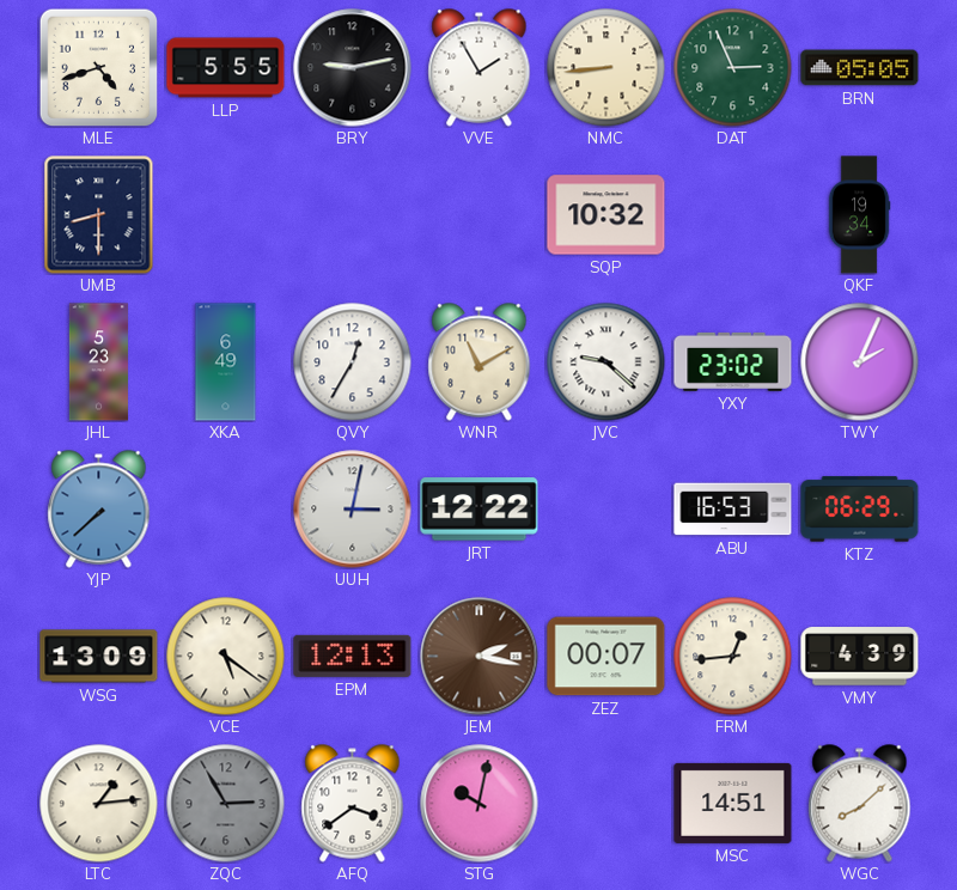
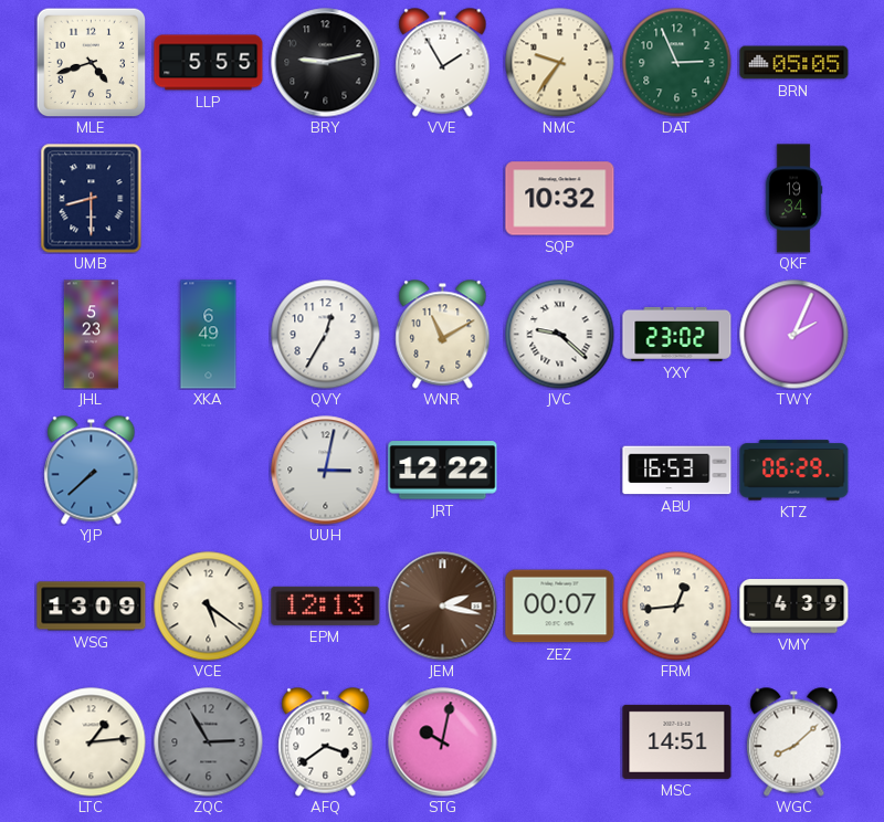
NMC: 8:44 -> 9:36 (560, 63)
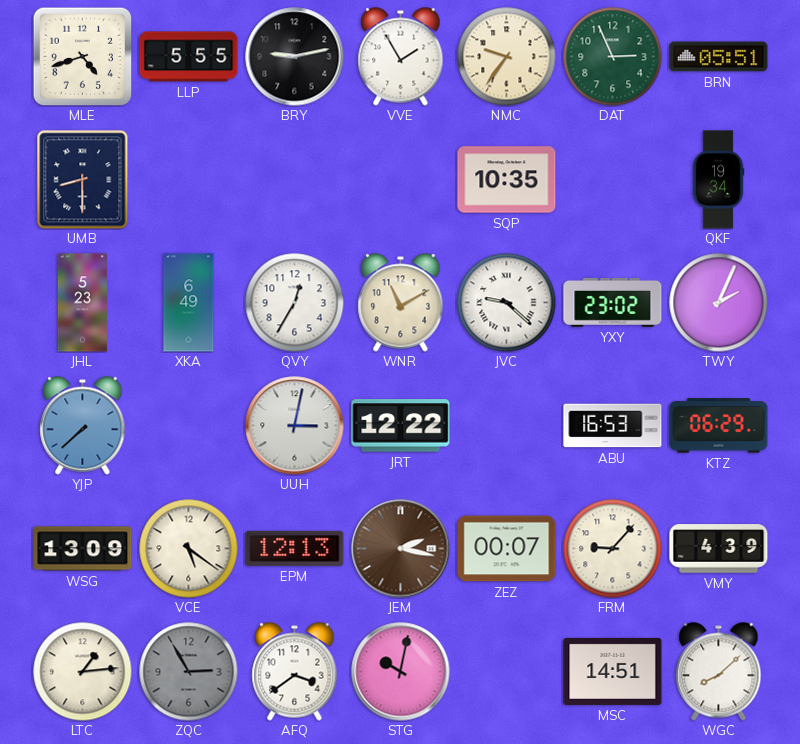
BRN: 05:05 -> 05:51 (719, 57)
SQP: 10:32 -> 10:35 (507, 180)
FRM: 12:44 -> 9:07 (613, 549)
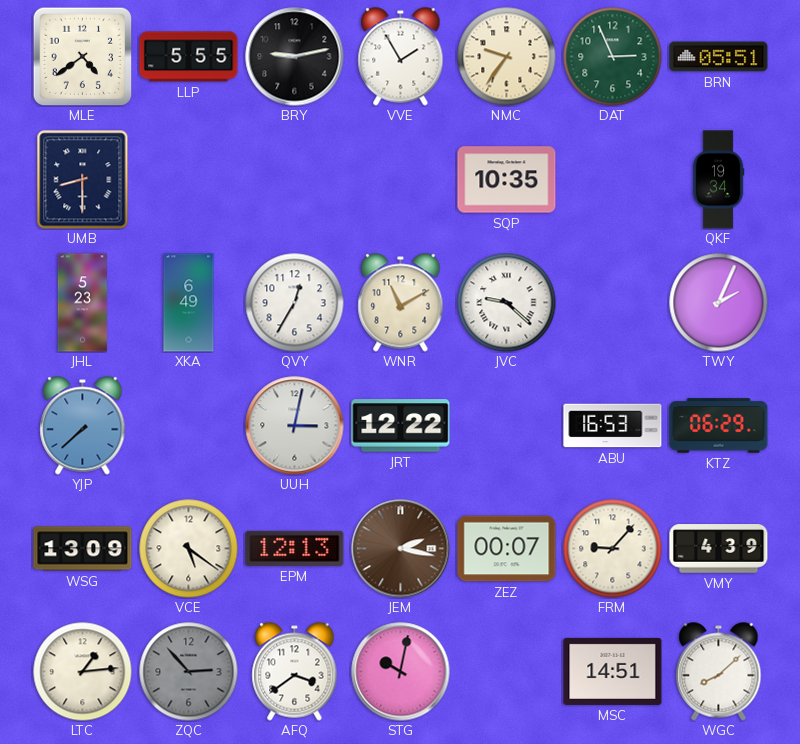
MLE: 4:42 -> 4:39 (82, 56)
YXY: 23:02 -> none (613, 302)
ZQC: 2:55 -> 2:53 (189, 672)
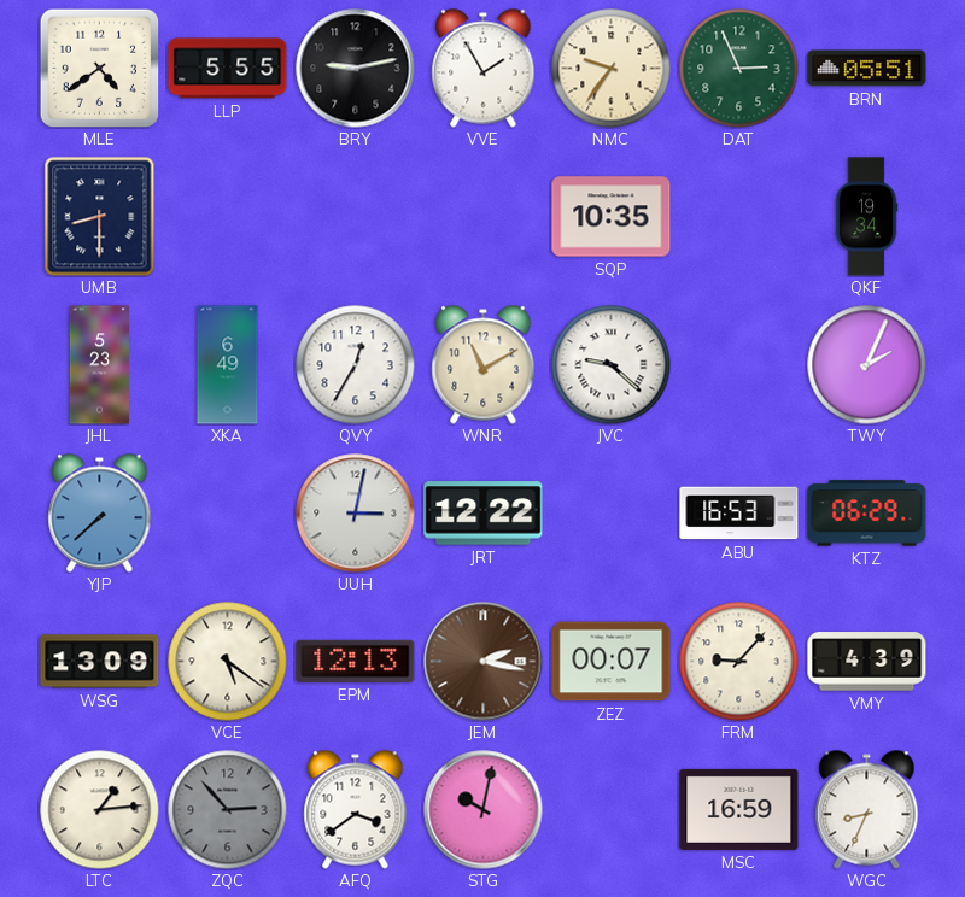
MSC: 14:51 -> 16:59 (739, 809)
WGC: 8:08 -> 8:34 (867, 810)
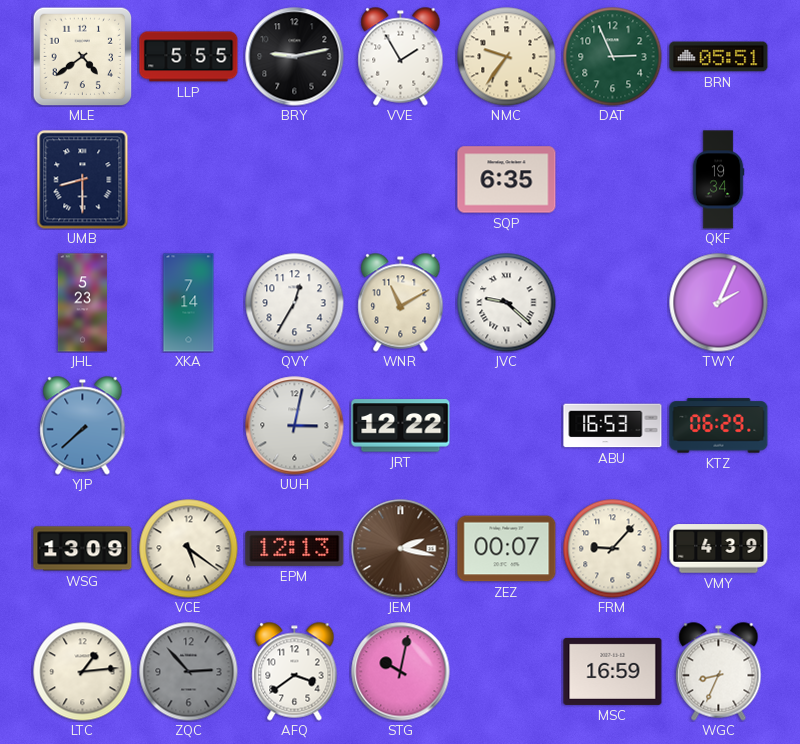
SQP: 10:35 -> 6:35 (507, 180)
XKA: 6:49 -> 7:14 (189, 303)
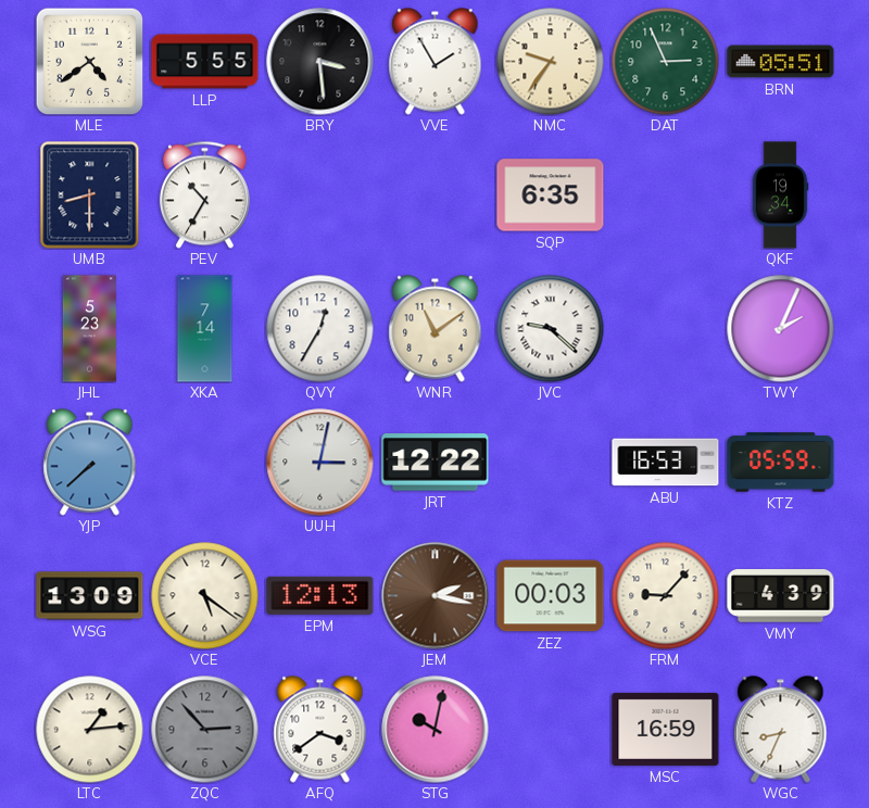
BRY: 9:13 -> 3:29 (320, 62)
PEV: none -> 10:35 (204, 194)
WNR: 11:10 -> 11:09 (436, 329)
KTZ: 06:29 -> 05:59 (781, 463)
ZEZ: 00:07 -> 00:03 (551, 596)
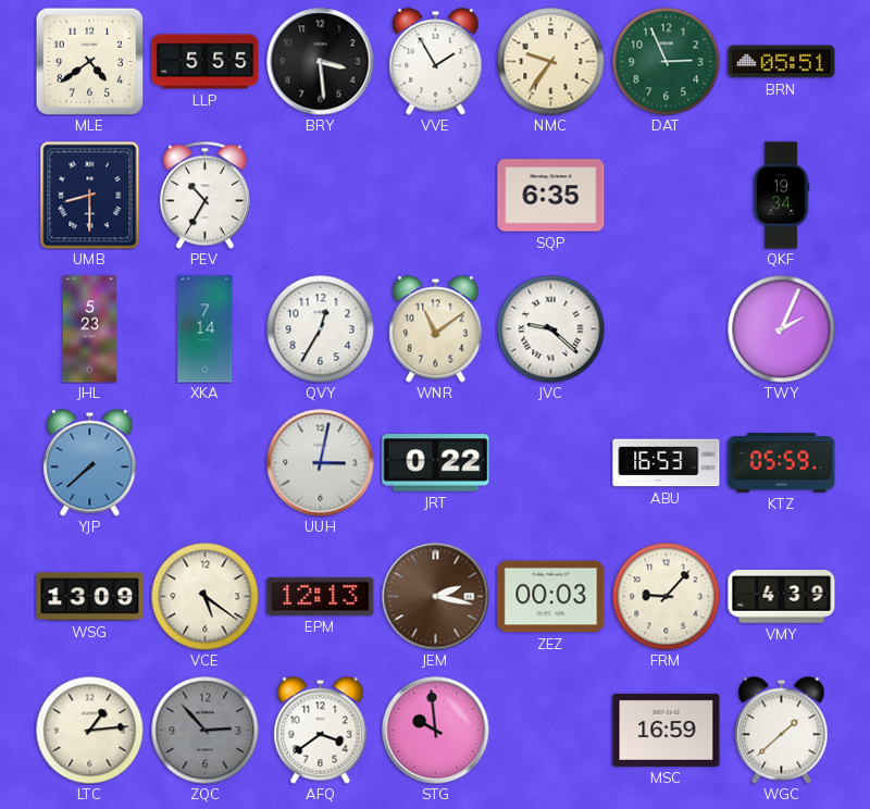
JRT: 12:22 -> 0:22 (436, 463)
STG: 10:02 -> 9:59 (436, 731)
WGC: 8:34 -> 1:38 (782, 731)
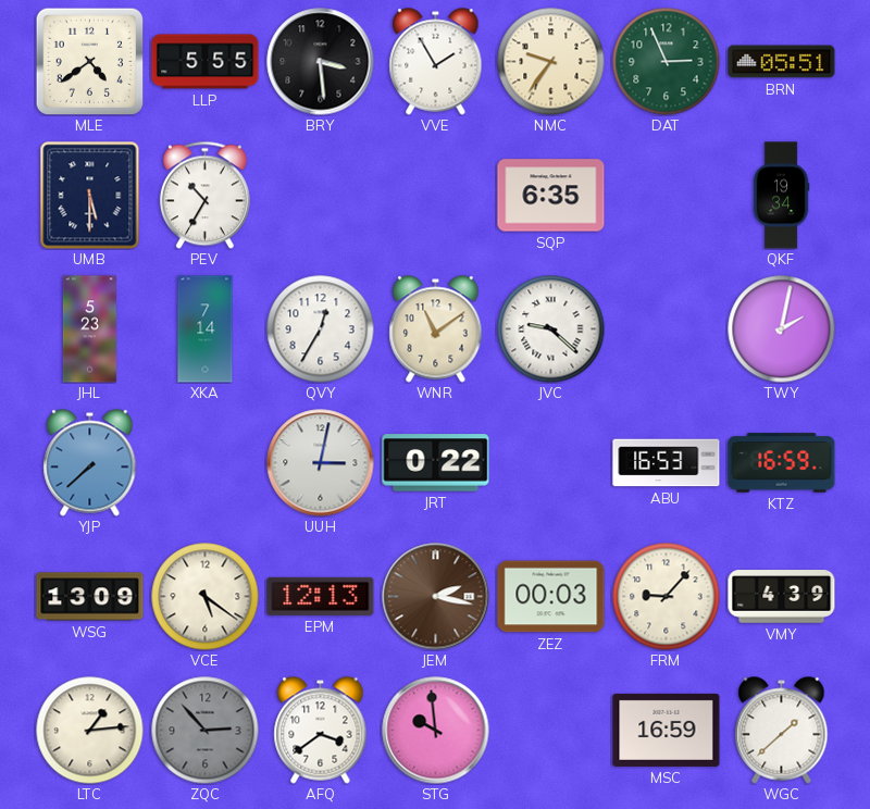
UMB: 8:30 -> 5:30 (90, 196)
TWY: 2:04 -> 2:02 (782, 329)
KTZ: 05:59 -> 16:59 (782, 463)
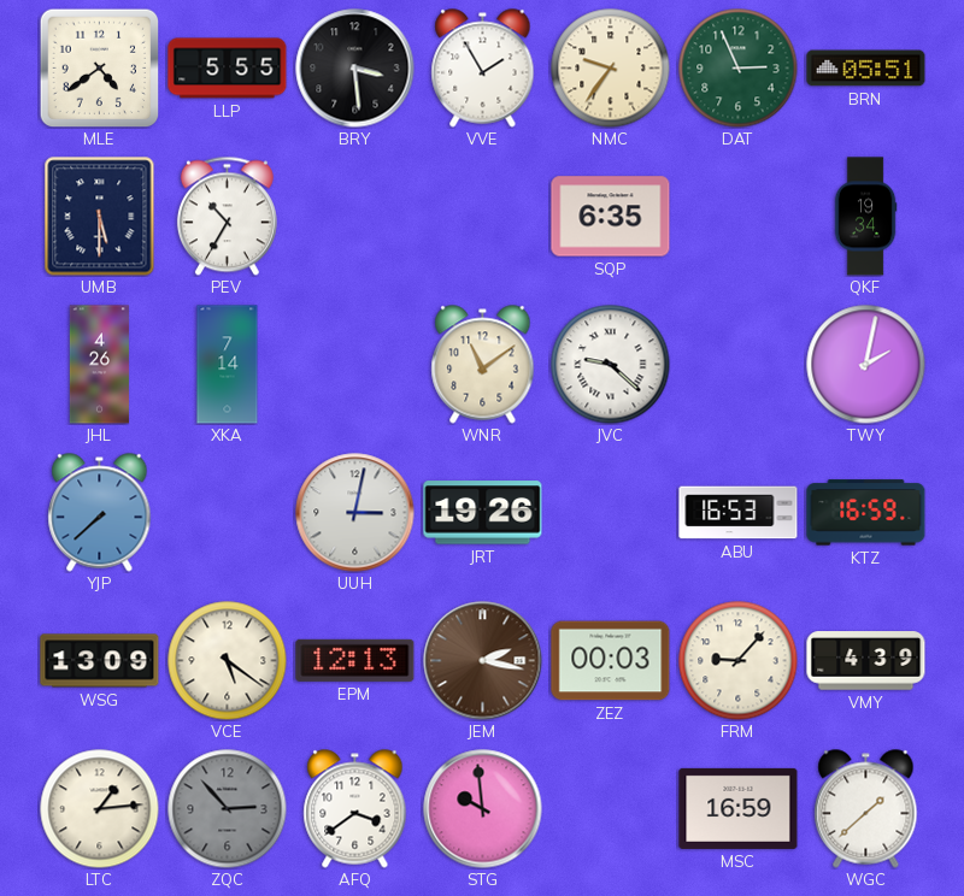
JHL: 5:23 -> 4:26 (99, 365)
QVY: 12:35 -> none (321, 329)
JRT: 0:22 -> 19:26 (483, 513)
